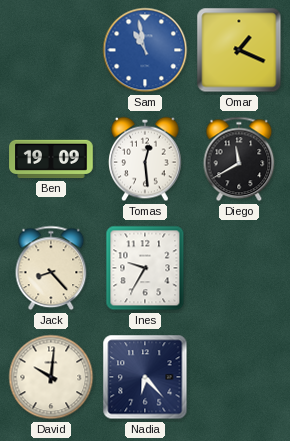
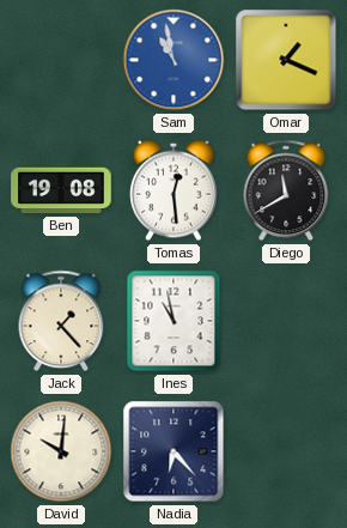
Ben: 19:09 -> 19:08 (61, 190)
Jack: 8:23 -> 1:23 (61, 321)
Ines: 9:35 -> 10:58 (173, 321)
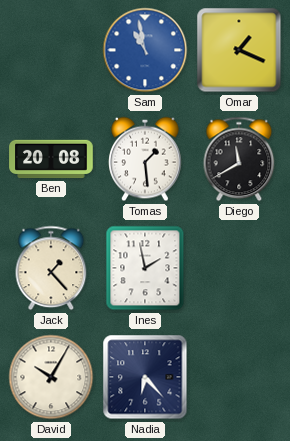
Ben: 19:08 -> 20:08 (51, 159)
Tomas: 12:29 -> 1:29 (145, 159)
Ines: 10:58 -> 1:58 (145, 268)
David: 10:01 -> 10:05 (51, 377)
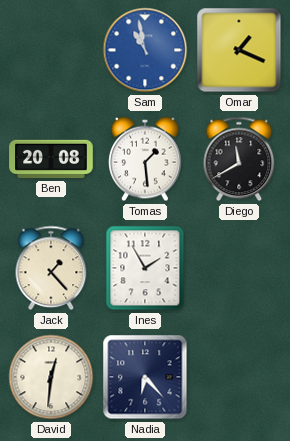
Ines: 1:58 -> 1:55 (145, 268)
David: 10:05 -> 12:31 (51, 377)
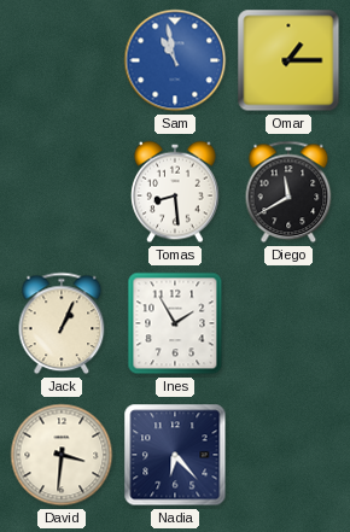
Omar: 1:19 -> 1:15 (288, 60)
Ben: 20:08 -> none (51, 159)
Tomas: 1:29 -> 8:29 (175, 192)
Jack: 1:23 -> 1:04 (62, 323)
David: 12:31 -> 3:31 (62, 455)
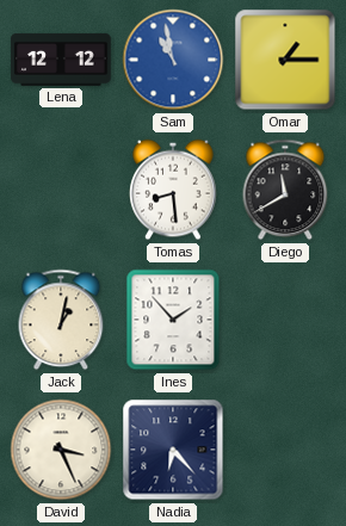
Lena: none -> 12:12 (61, 60)
Jack: 1:04 -> 1:02 (61, 320)
Ines: 1:55 -> 1:53 (173, 320)
David: 3:31 -> 3:26 (61, 450)
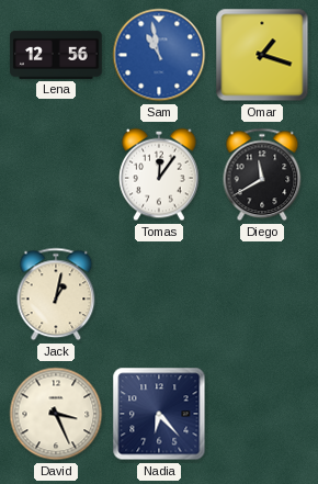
Lena: 12:12 -> 12:56 (56, 55)
Omar: 1:15 -> 1:18 (262, 55)
Tomas: 8:29 -> 12:06 (159, 175)
Ines: 1:53 -> none (173, 320)
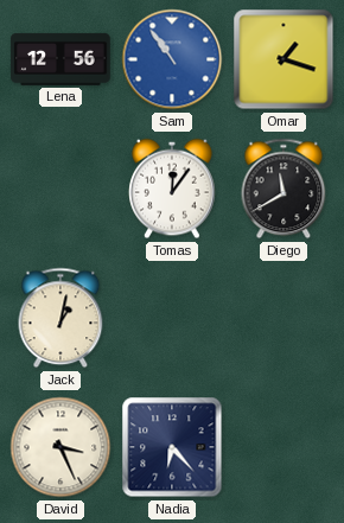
Sam: 10:58 -> 10:54 (172, 59)
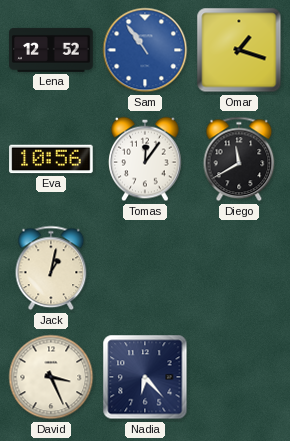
Lena: 12:56 -> 12:52 (51, 50)
Eva: none -> 10:56 (51, 159)
